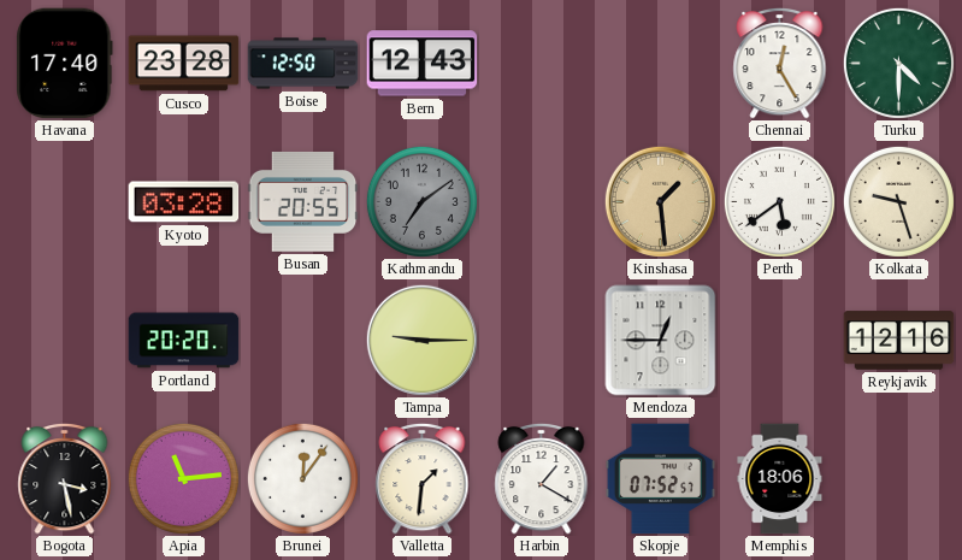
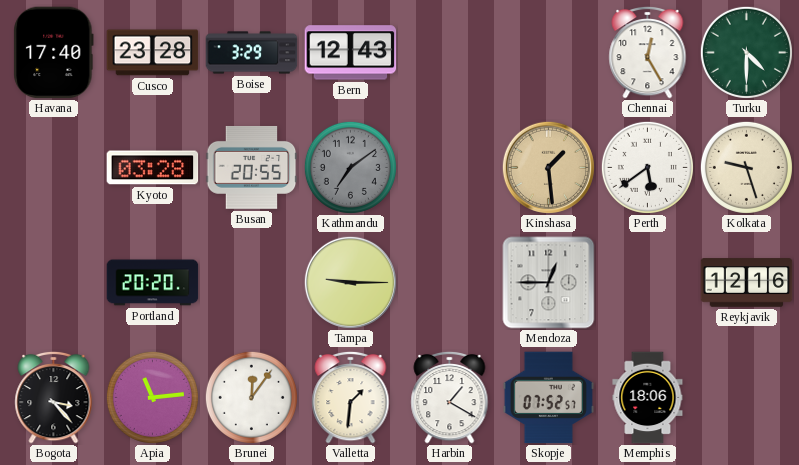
Boise: 12:50 -> 3:29 (252, 53)
Bogota: 3:28 -> 3:23 (54, 397)
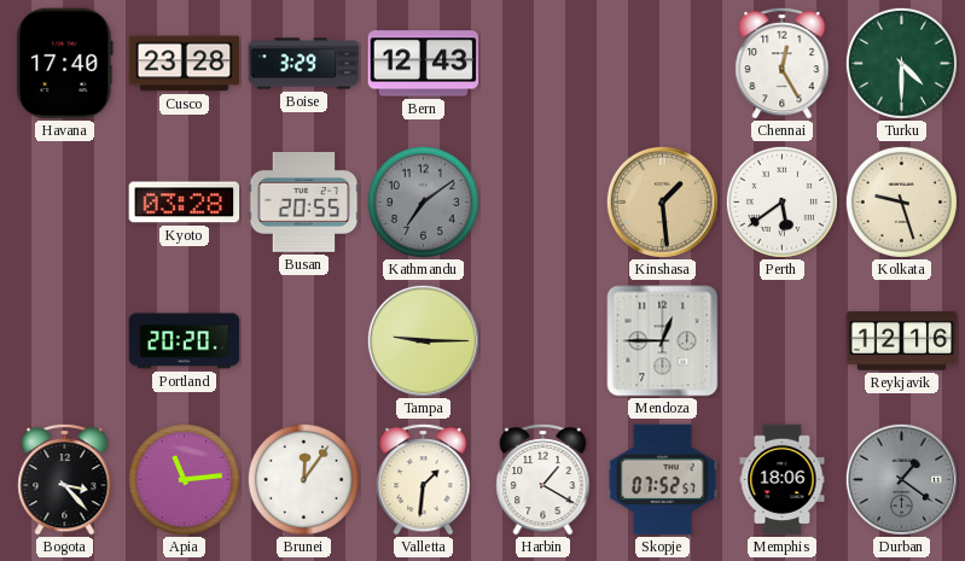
Durban: none -> 1:21 (901, 479)
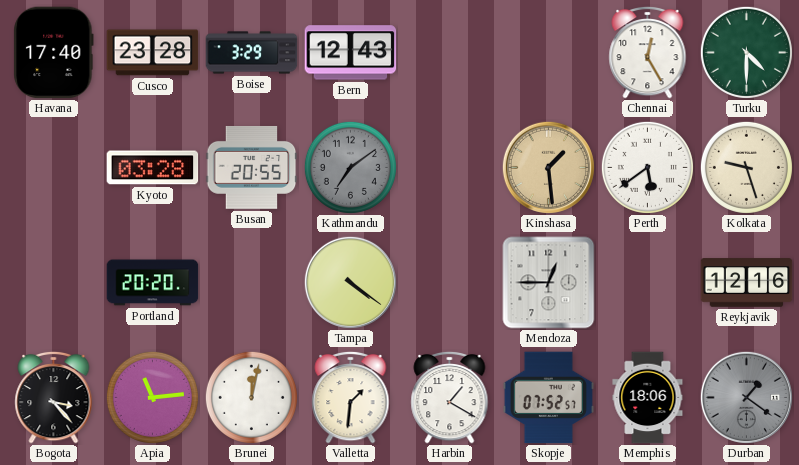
Tampa: 9:15 -> 4:21 (350, 282)
Brunei: 12:06 -> 12:02 (251, 397)
